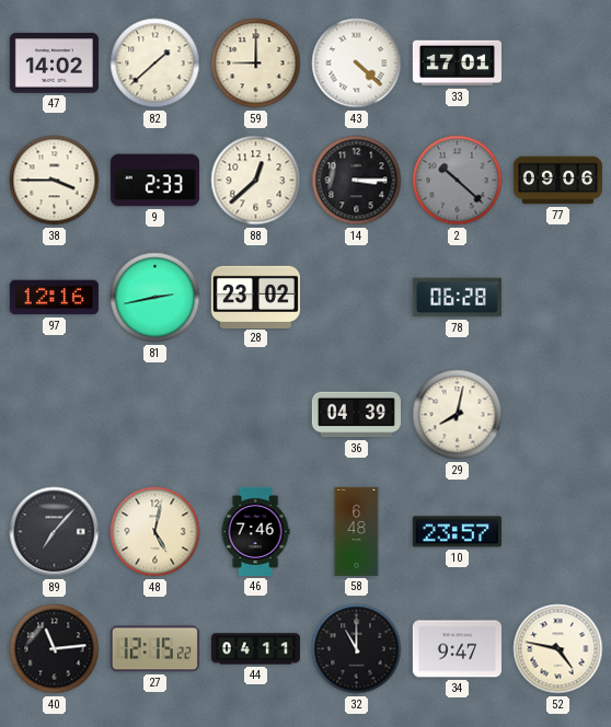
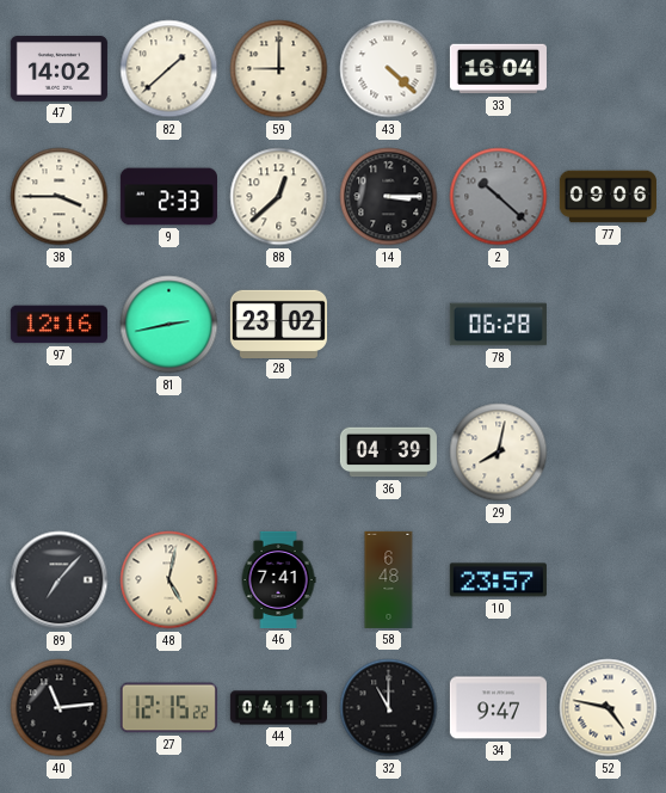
33: 17:01 -> 16:04 (498, 69)
46: 7:46 -> 7:41 (278, 579)
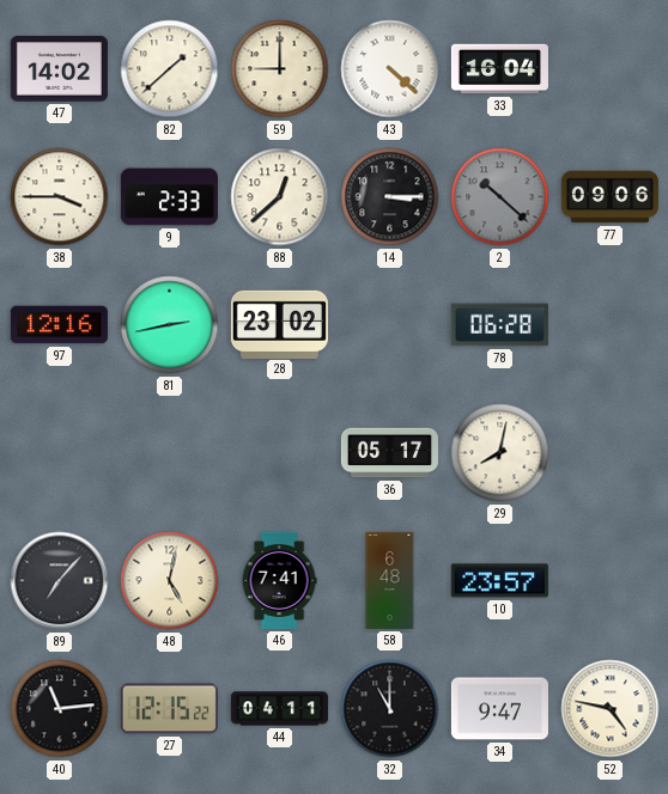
36: 04:39 -> 05:17 (389, 453)
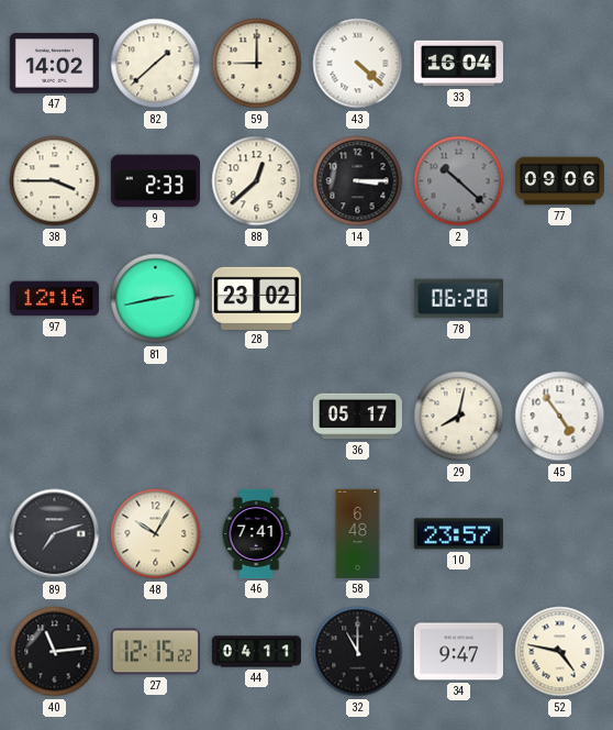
45: none -> 4:54 (560, 417)
89: 7:07 -> 7:12 (55, 534)
48: 5:02 -> 10:05 (156, 534)
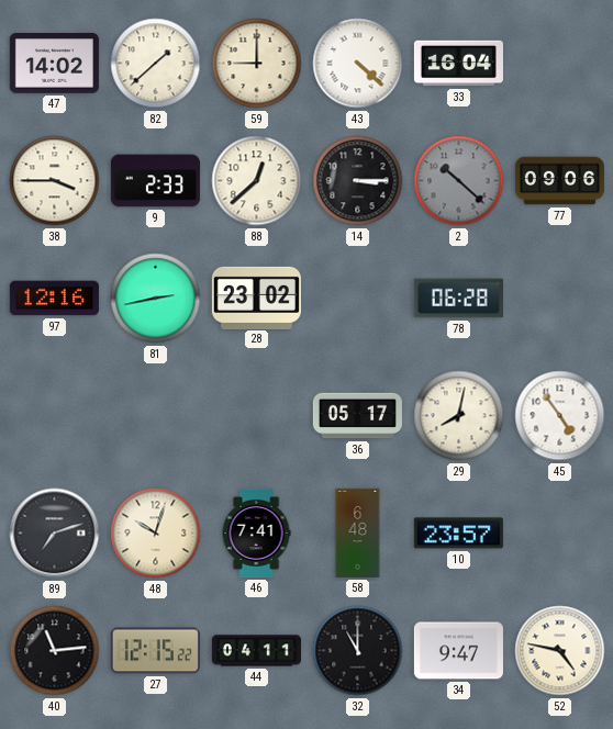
48: 10:05 -> 10:03 (156, 534)
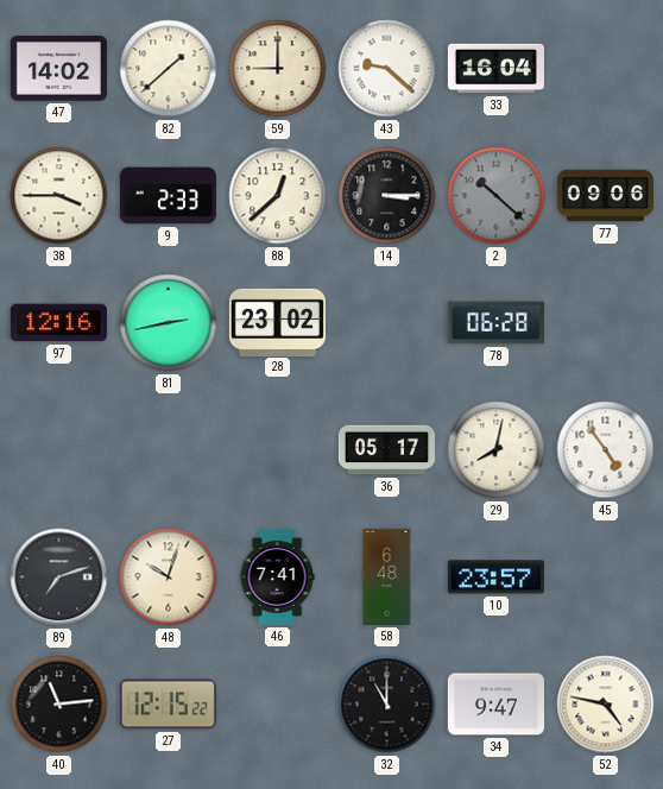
43: 4:22 -> 9:22 (387, 69)
44: 04:11 -> none (256, 651)
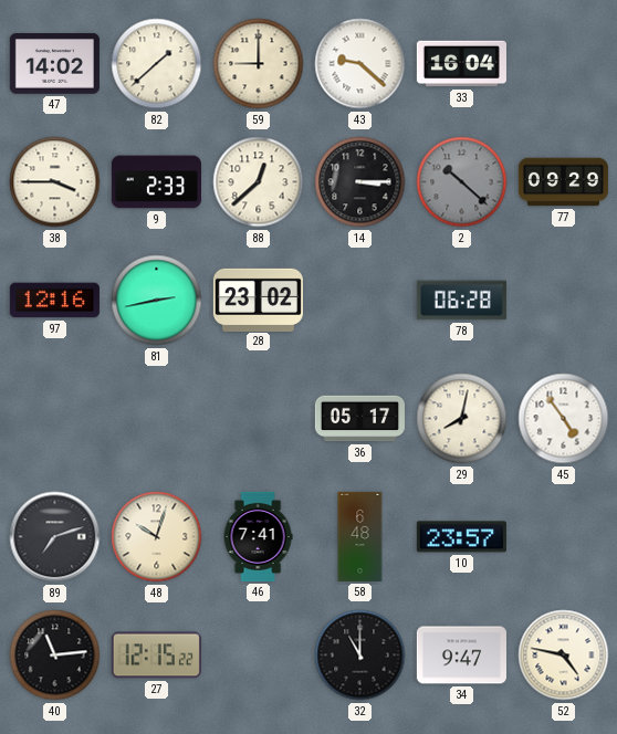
77: 09:06 -> 09:29 (563, 182)
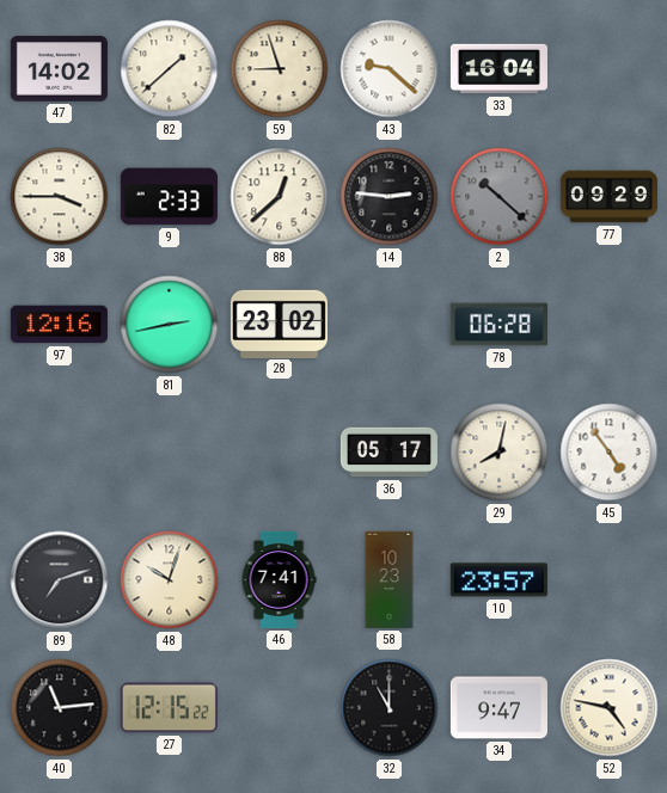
59: 9:00 -> 8:57 (280, 69)
14: 3:15 -> 2:46 (390, 197)
58: 6:48 -> 10:23 (390, 579)
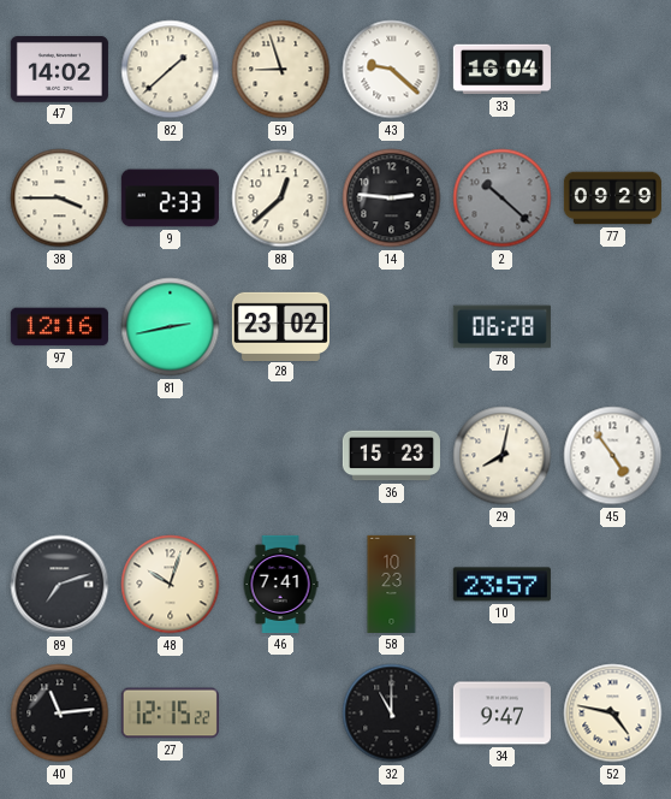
36: 05:17 -> 15:23 (391, 456)
